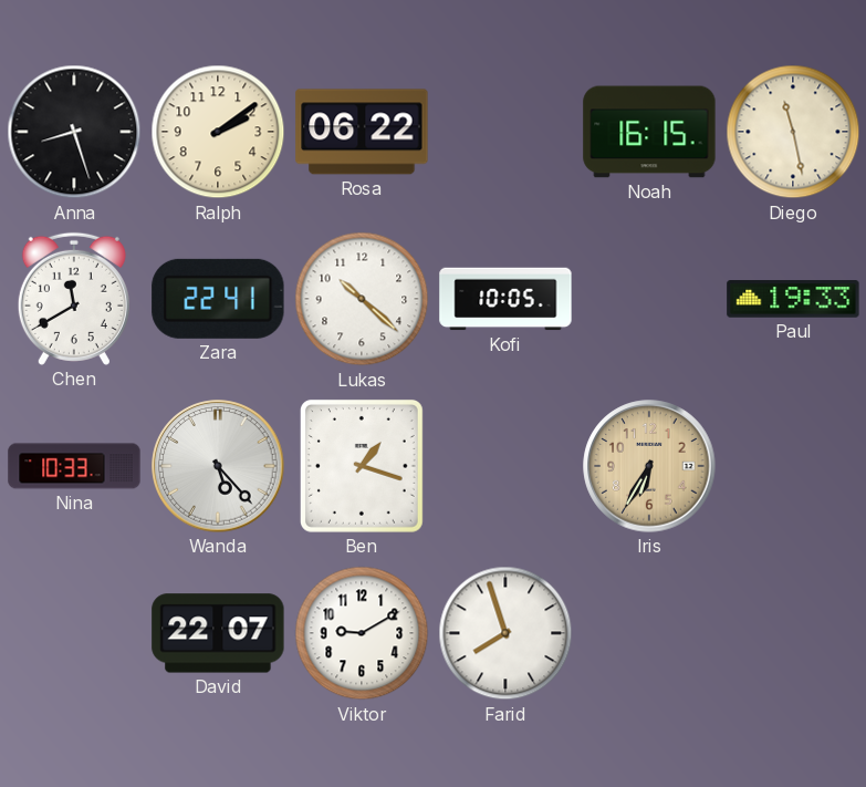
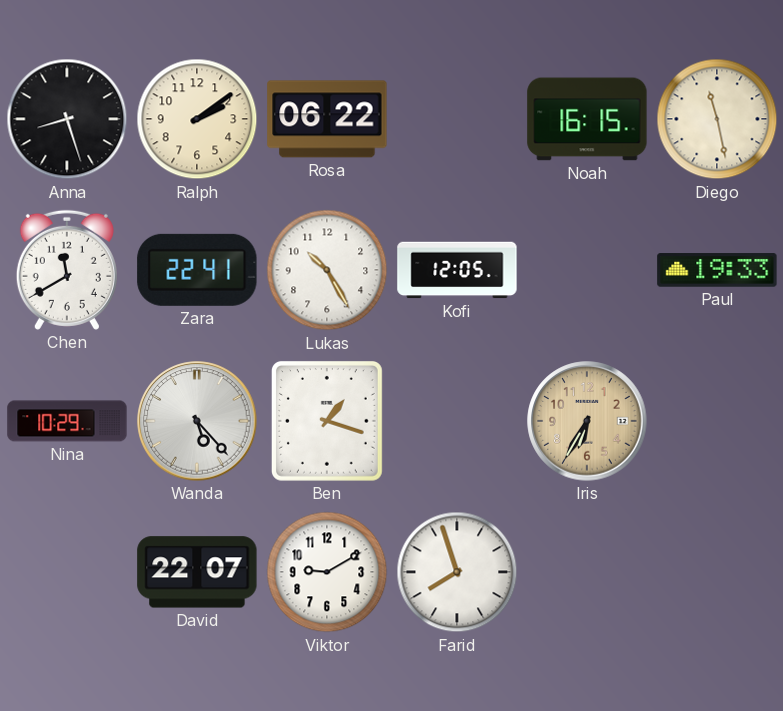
Lukas: 10:22 -> 10:25 (327, 270)
Kofi: 10:05 -> 12:05 (457, 270)
Nina: 10:33 -> 10:29 (67, 421)
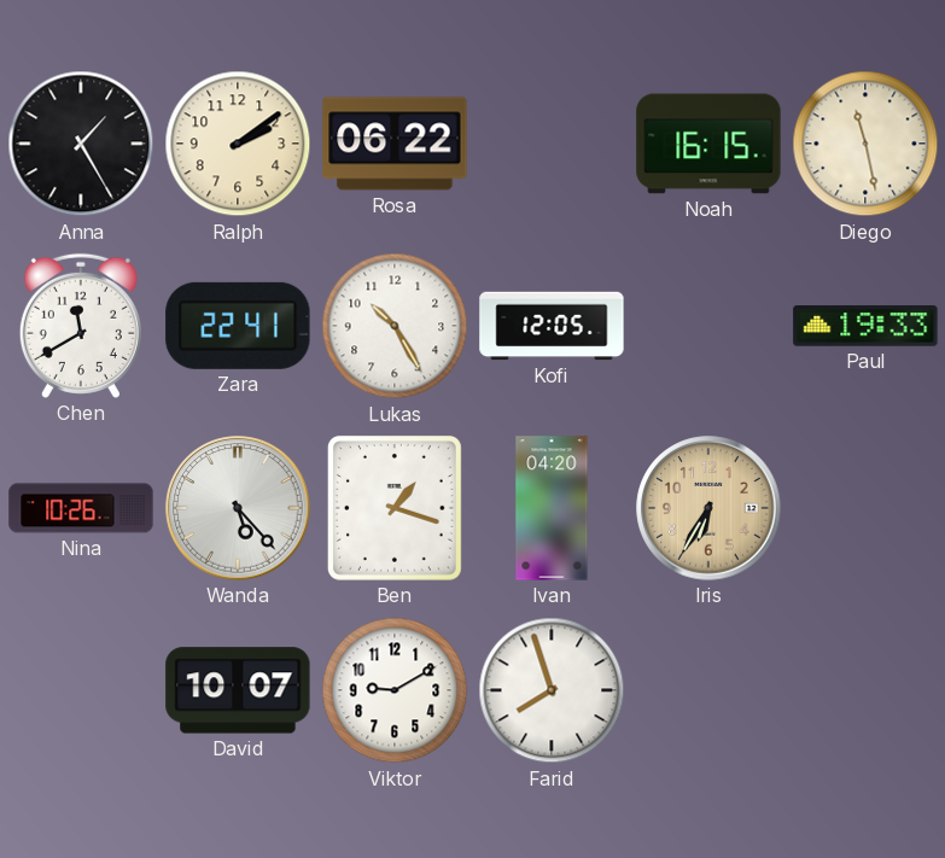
Anna: 8:27 -> 1:25 (81, 144)
Nina: 10:29 -> 10:26 (81, 508)
Ivan: none -> 04:20 (552, 508)
David: 22:07 -> 10:07 (238, 690)
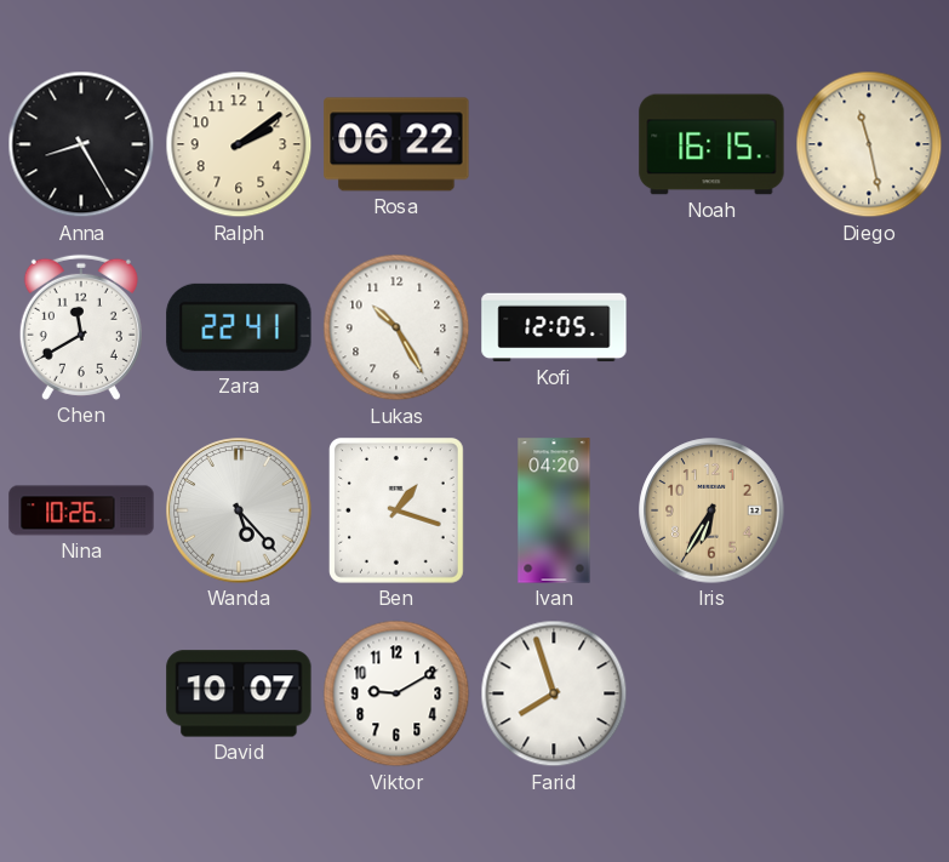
Anna: 1:25 -> 8:25 (81, 144)
Paul: 19:33 -> none (865, 326)
